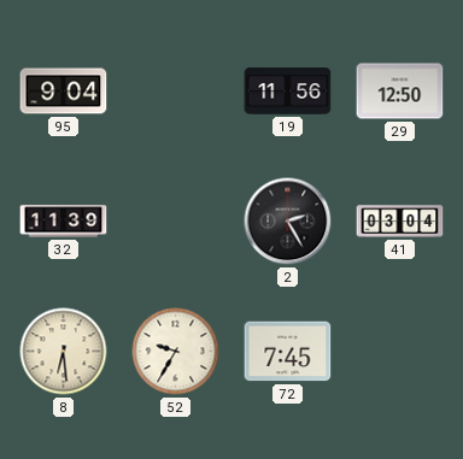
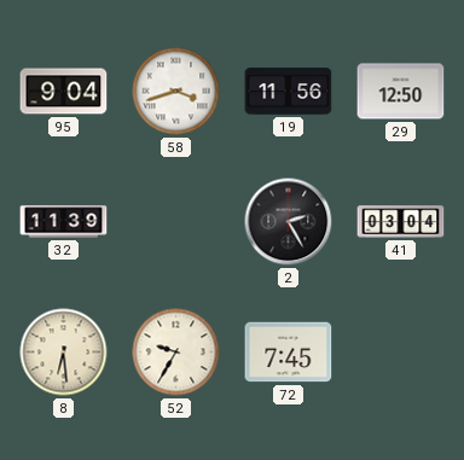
58: none -> 3:42 (176, 92)
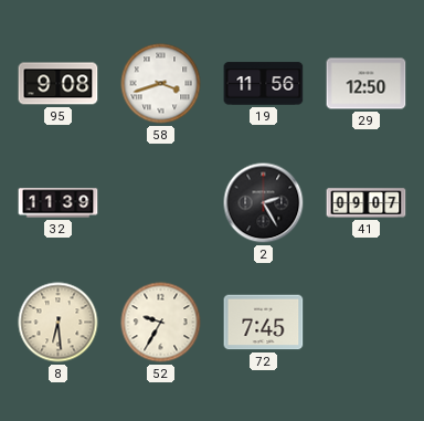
95: 9:04 -> 9:08 (59, 84)
41: 03:04 -> 09:07 (367, 203)
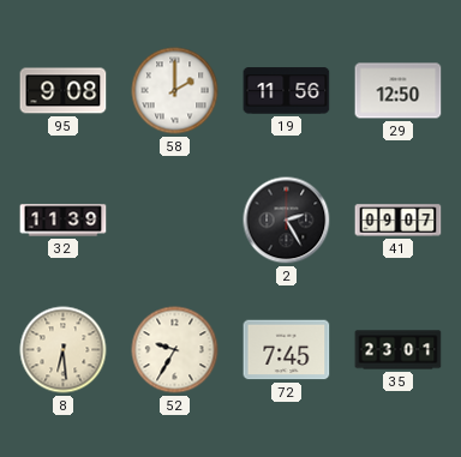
58: 3:42 -> 2:00 (175, 91)
35: none -> 23:01 (399, 350)
